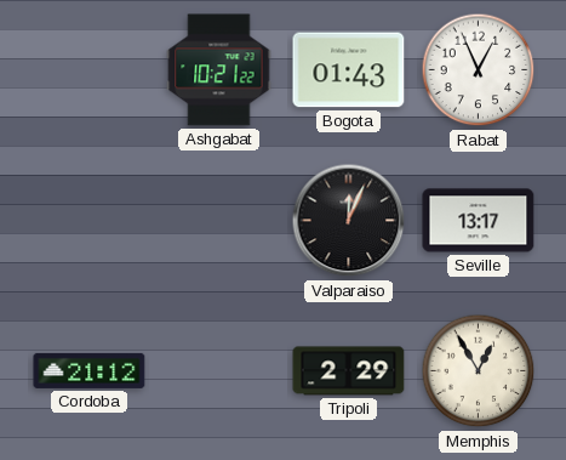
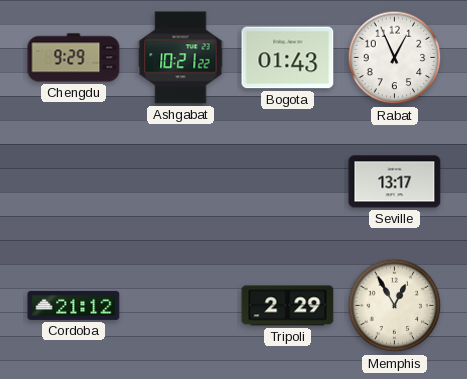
Chengdu: none -> 9:29 (74, 58)
Valparaiso: 12:04 -> none (349, 221)
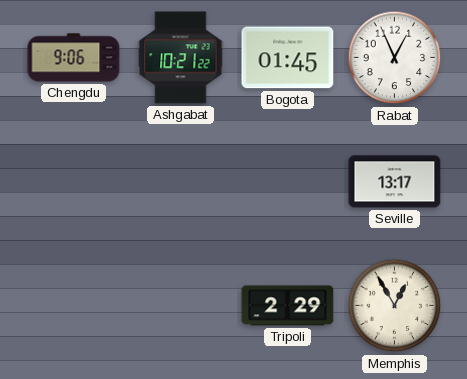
Chengdu: 9:29 -> 9:06 (74, 58)
Bogota: 01:43 -> 01:45 (288, 58)
Cordoba: 21:12 -> none (74, 305)
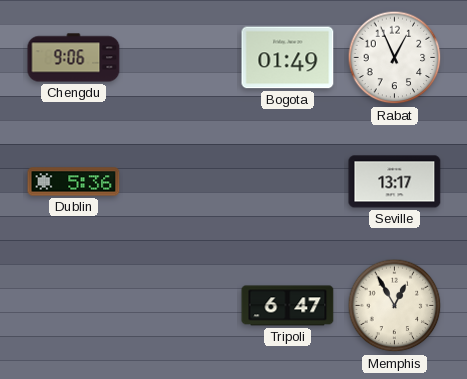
Ashgabat: 10:21 -> none (181, 58)
Bogota: 01:45 -> 01:49 (288, 58)
Dublin: none -> 5:36 (74, 182)
Tripoli: 2:29 -> 6:47 (288, 306)
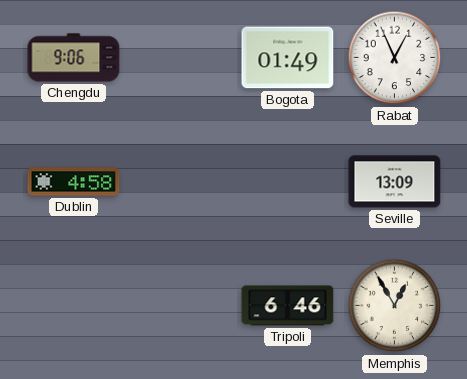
Dublin: 5:36 -> 4:58 (74, 182)
Seville: 13:17 -> 13:09 (395, 182)
Tripoli: 6:47 -> 6:46 (288, 306)
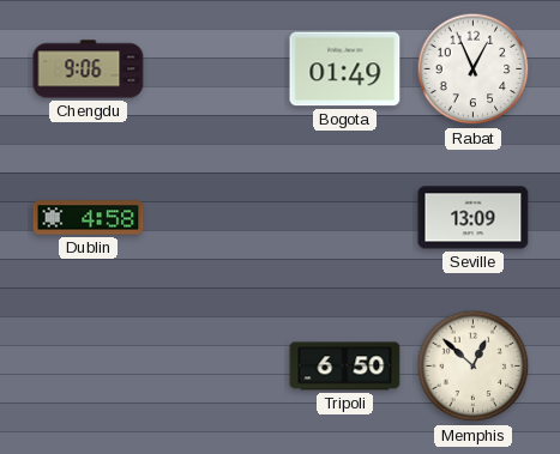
Tripoli: 6:46 -> 6:50 (345, 367)
Memphis: 12:55 -> 12:52 (474, 367)
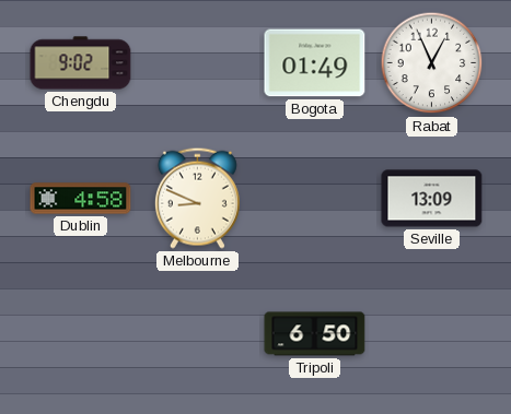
Chengdu: 9:06 -> 9:02 (81, 63)
Melbourne: none -> 8:49 (197, 198)
Memphis: 12:52 -> none (474, 367)
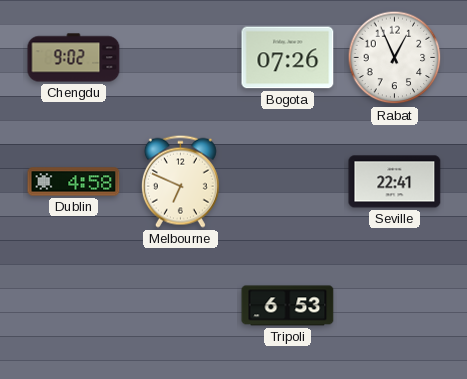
Bogota: 01:49 -> 07:26 (288, 58)
Melbourne: 8:49 -> 6:49 (180, 181)
Seville: 13:09 -> 22:41 (395, 182)
Tripoli: 6:50 -> 6:53 (288, 306)
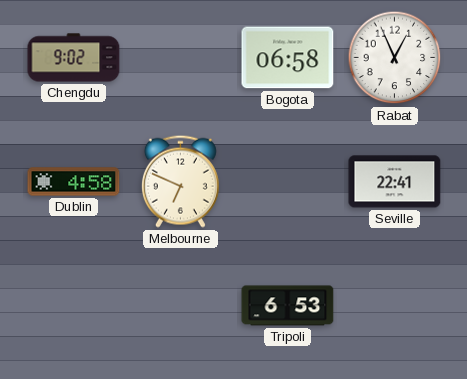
Bogota: 07:26 -> 06:58 (288, 58)
